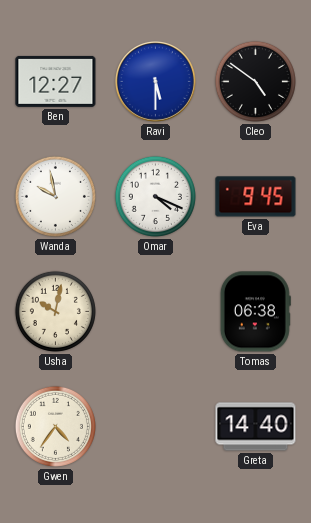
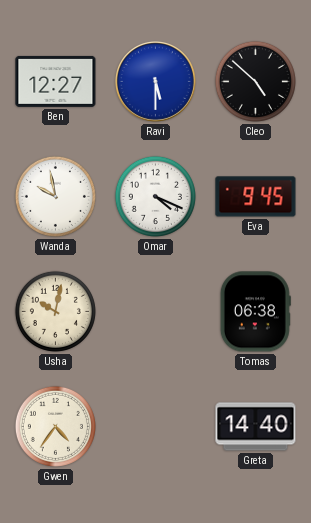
Cleo: 4:51 -> 4:52 (255, 81)
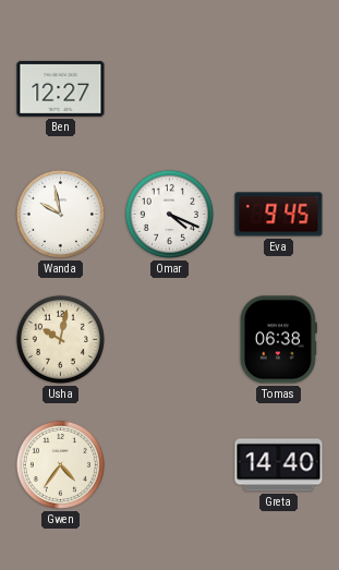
Ravi: 5:30 -> none (155, 81)
Cleo: 4:52 -> none (255, 81)
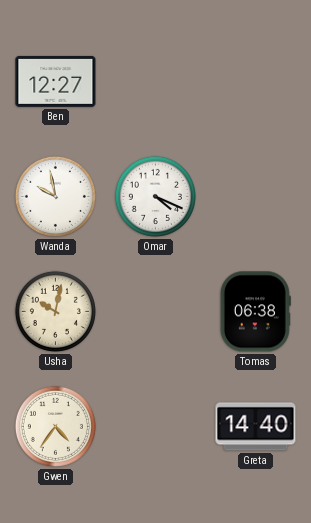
Eva: 9:45 -> none (279, 215)
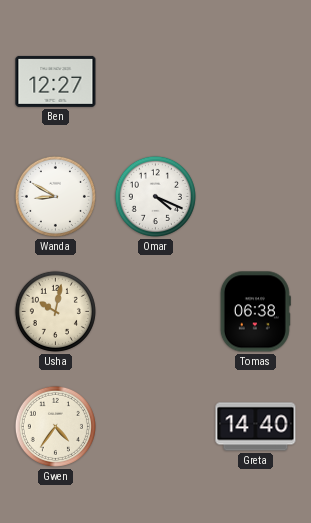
Wanda: 9:58 -> 8:50 (55, 196)
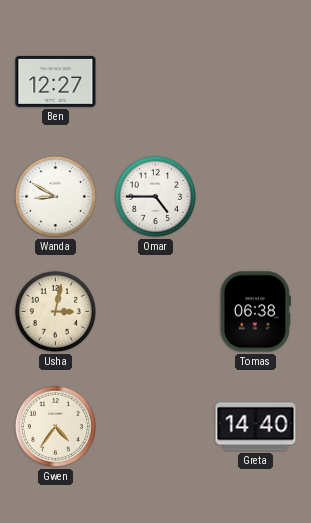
Omar: 4:19 -> 4:45 (155, 196)
Usha: 10:02 -> 3:02 (55, 311)
